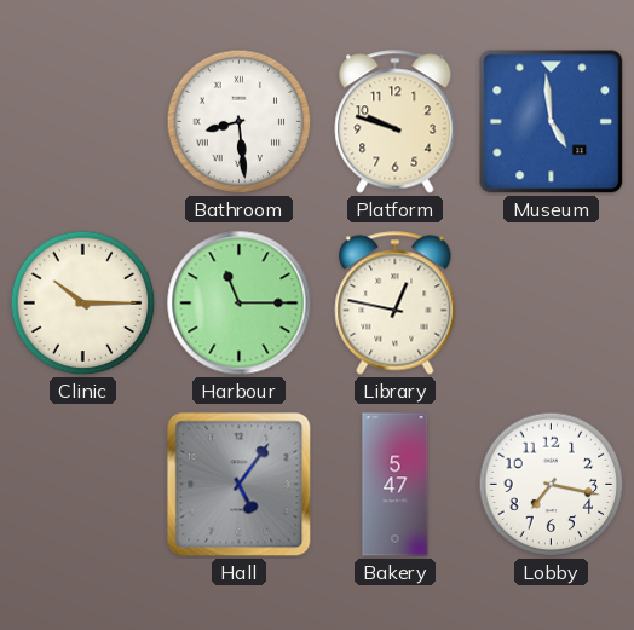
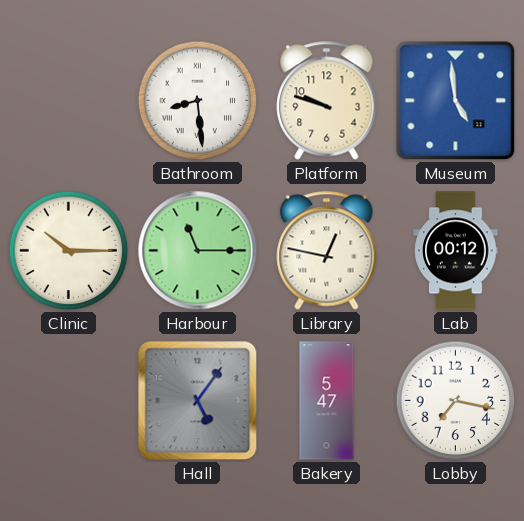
Lab: none -> 00:12 (456, 251)
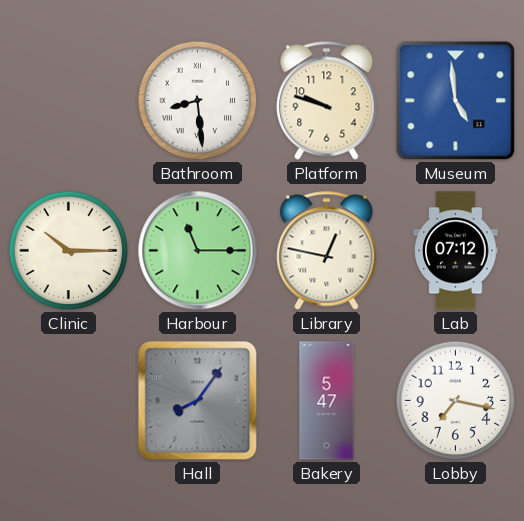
Lab: 00:12 -> 07:12 (456, 251)
Hall: 5:06 -> 8:06 (198, 401)
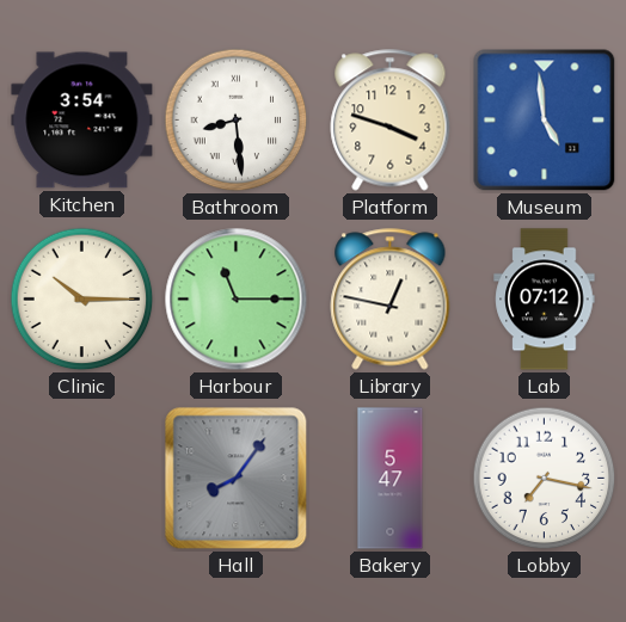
Kitchen: none -> 3:54 (82, 121)
Platform: 9:48 -> 3:48 (391, 121)
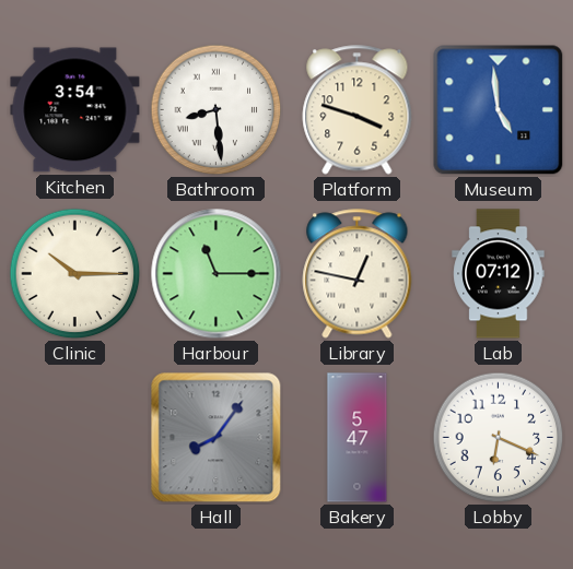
Lobby: 7:17 -> 6:19 (499, 438)
